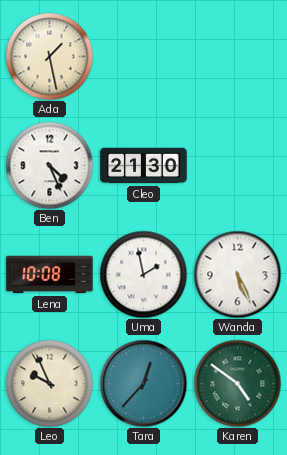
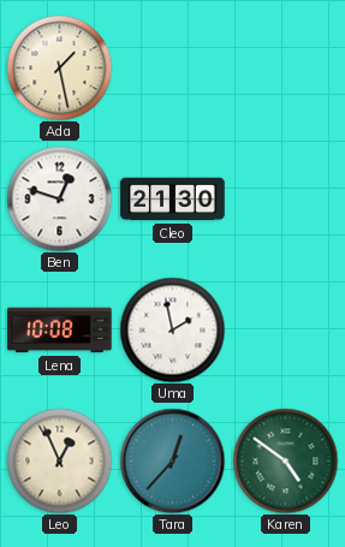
Ben: 4:26 -> 12:48 (59, 198)
Wanda: 5:26 -> none (237, 274)
Leo: 9:56 -> 12:56 (59, 460)
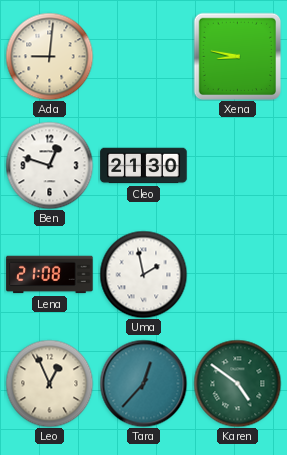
Ada: 1:28 -> 9:01 (49, 56)
Xena: none -> 8:47 (237, 56)
Lena: 10:08 -> 21:08 (50, 275)
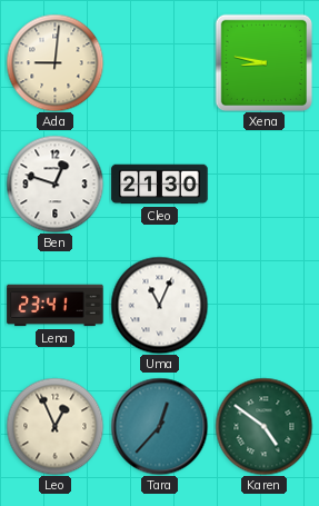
Lena: 21:08 -> 23:41 (56, 306)
Uma: 1:58 -> 11:04 (159, 305)
